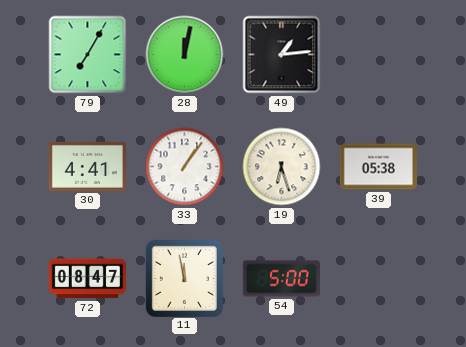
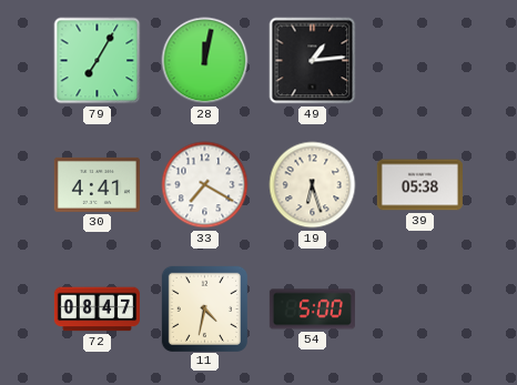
33: 1:06 -> 7:20 (205, 185)
11: 11:58 -> 4:32 (204, 308)
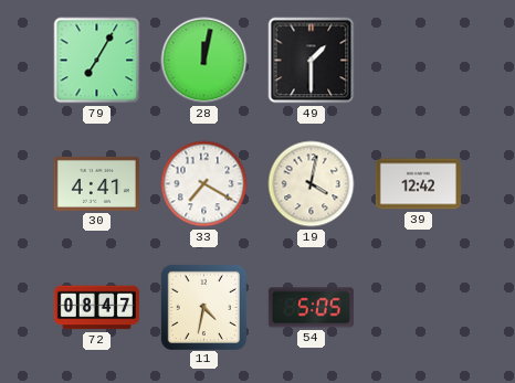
49: 1:14 -> 1:30 (312, 61)
19: 6:27 -> 4:02 (312, 184)
39: 05:38 -> 12:42 (418, 184)
54: 5:00 -> 5:05 (311, 308)
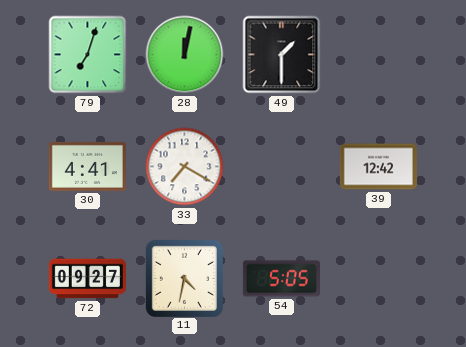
79: 7:05 -> 7:03 (88, 55)
19: 4:02 -> none (312, 184)
72: 08:47 -> 09:27 (87, 279)
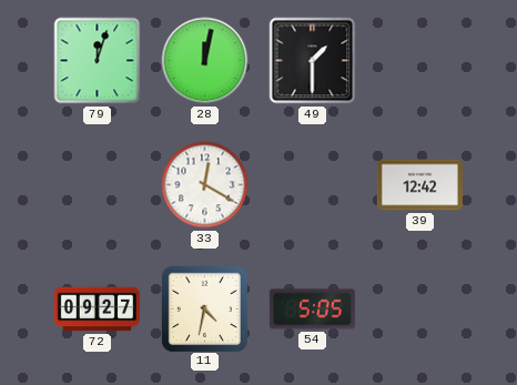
79: 7:03 -> 12:03 (98, 61)
30: 4:41 -> none (87, 166)
33: 7:20 -> 12:20 (205, 185)
